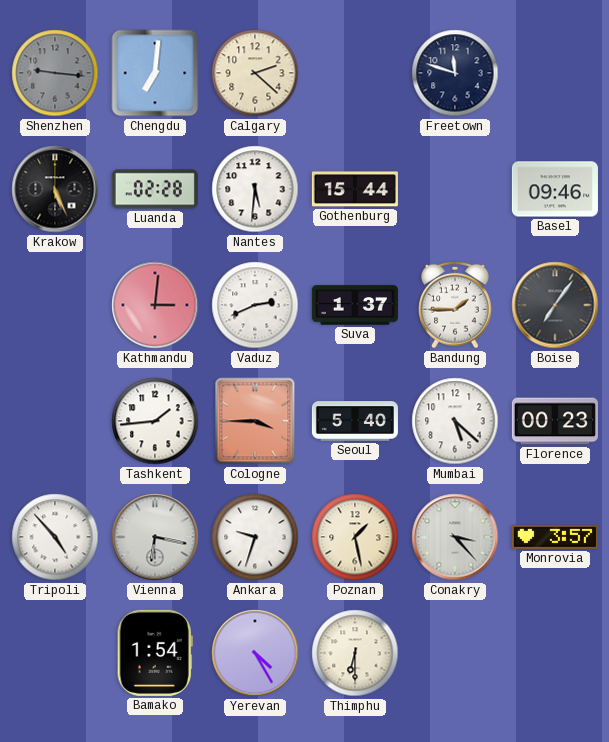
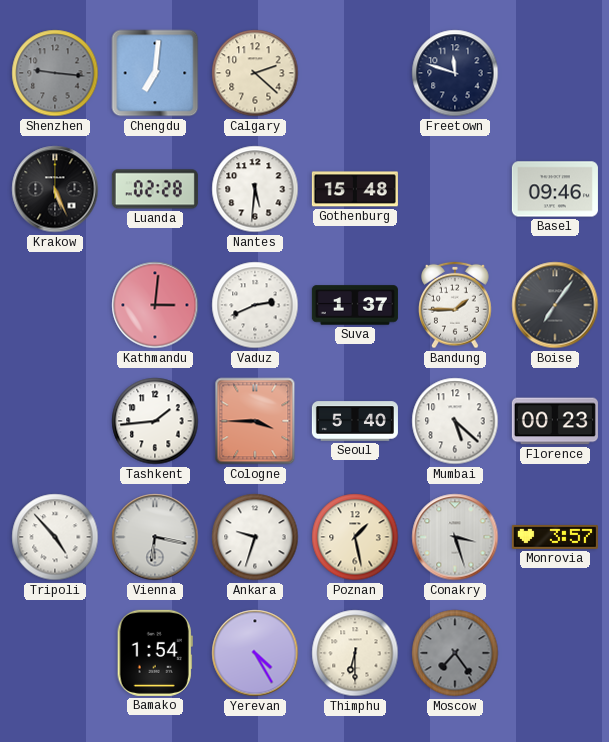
Gothenburg: 15:44 -> 15:48 (355, 189)
Conakry: 3:23 -> 3:27 (455, 537)
Moscow: none -> 7:24 (455, 653)
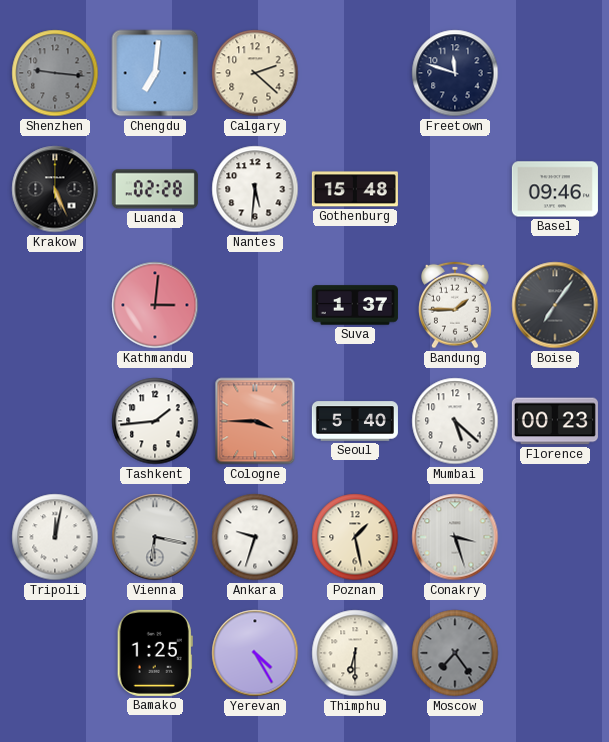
Vaduz: 2:41 -> none (255, 305)
Tripoli: 4:53 -> 12:02 (55, 537)
Monrovia: 3:57 -> none (555, 537)
Bamako: 1:54 -> 1:25 (155, 653)
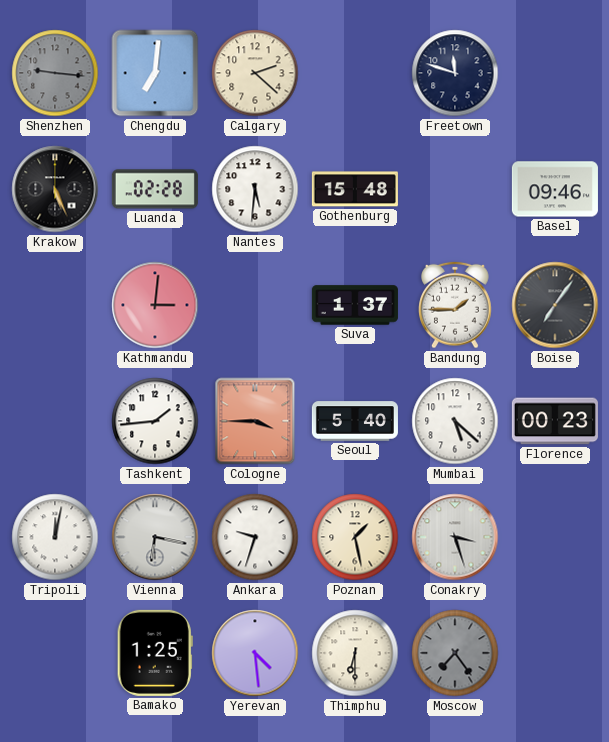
Yerevan: 4:25 -> 4:29 (255, 653)
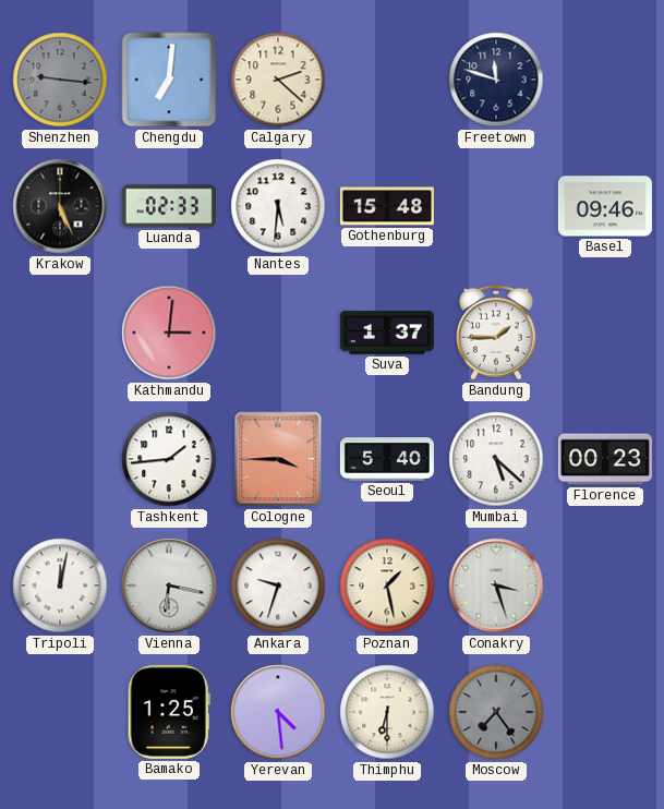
Luanda: 02:28 -> 02:33 (169, 206)
Boise: 7:06 -> none (555, 305)
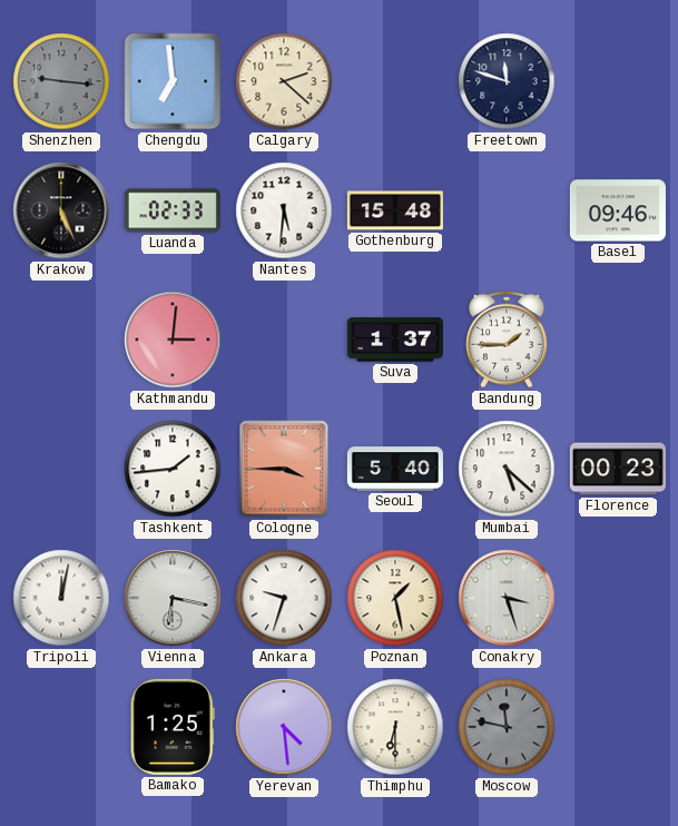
Chengdu: 7:01 -> 6:59 (173, 81)
Moscow: 7:24 -> 11:47 (507, 727)
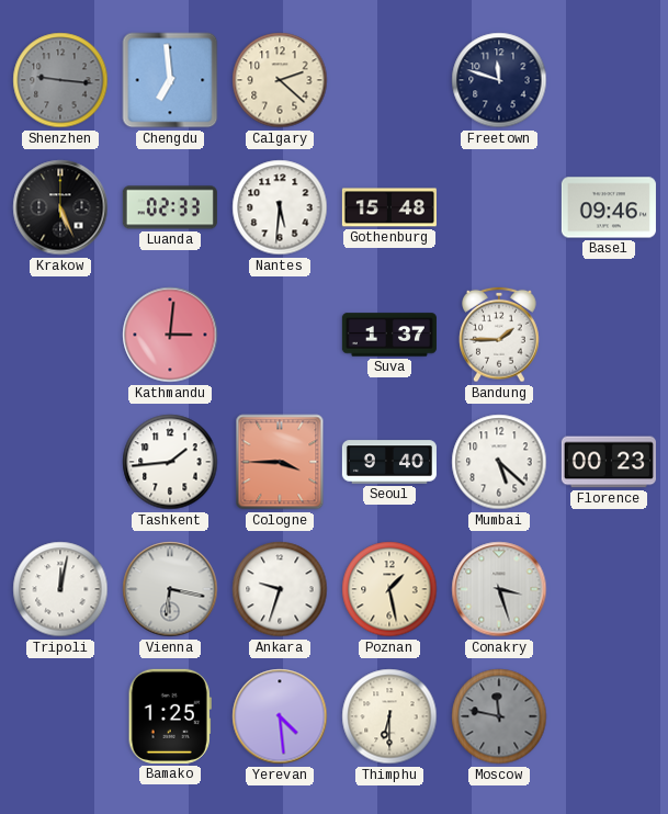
Seoul: 5:40 -> 9:40 (389, 462)
